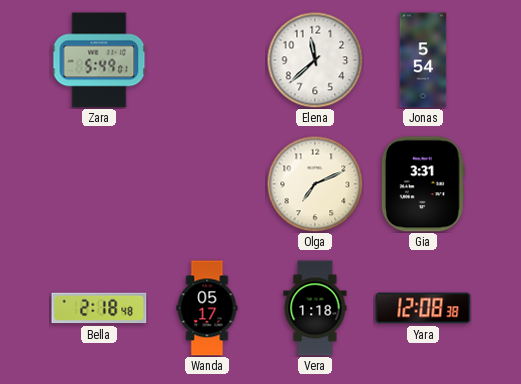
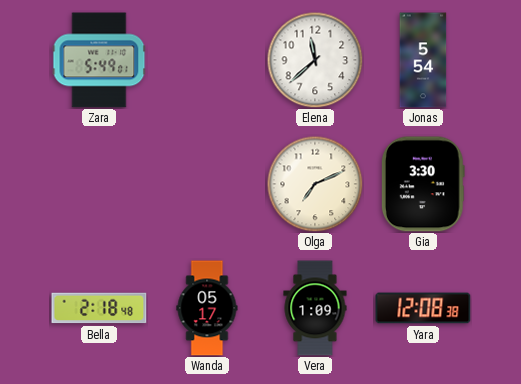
Gia: 3:31 -> 3:30 (423, 184)
Vera: 1:18 -> 1:09 (315, 308)
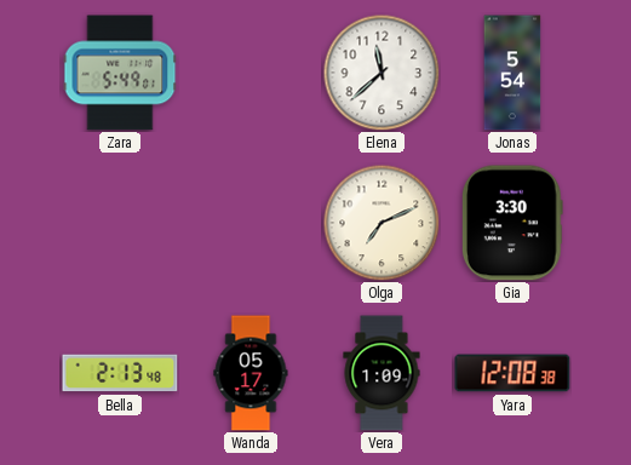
Bella: 2:18 -> 2:13 (120, 373)
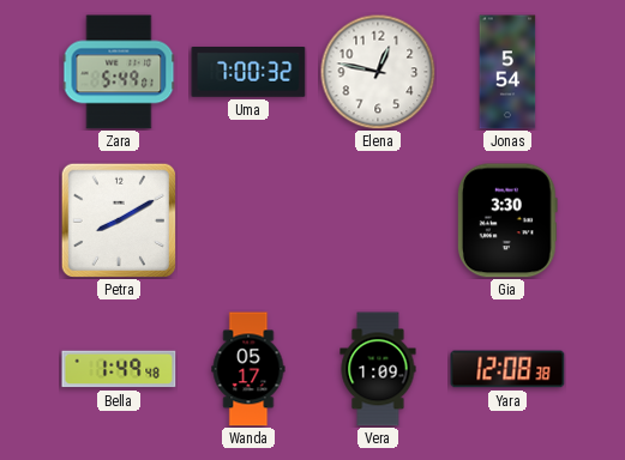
Uma: none -> 7:00 (248, 73)
Elena: 11:38 -> 12:47 (378, 72)
Petra: none -> 8:10 (118, 219)
Olga: 7:11 -> none (382, 223)
Bella: 2:13 -> 1:49 (119, 369)
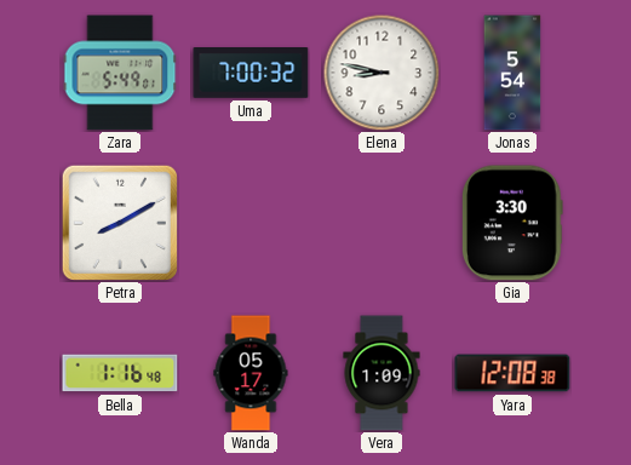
Elena: 12:47 -> 8:47 (382, 73)
Bella: 1:49 -> 1:16 (120, 373)
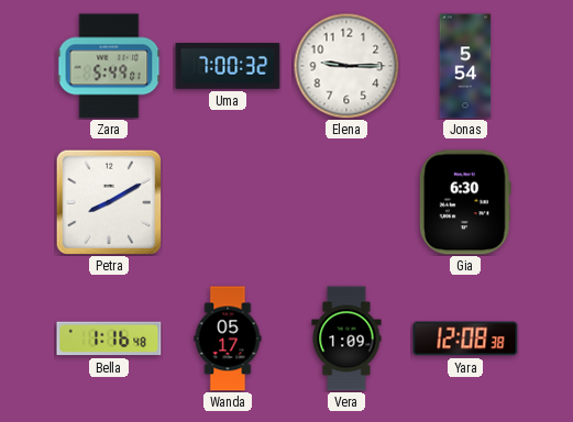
Elena: 8:47 -> 9:15 (346, 66)
Gia: 3:30 -> 6:30 (465, 202)
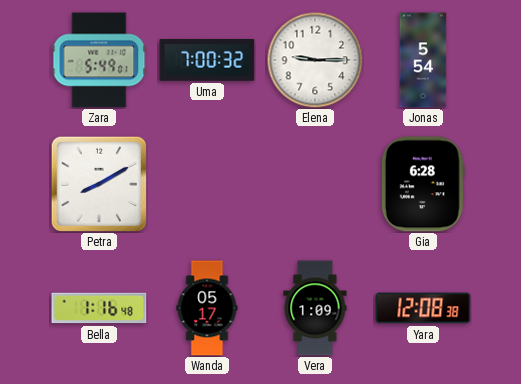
Gia: 6:30 -> 6:28 (423, 184)
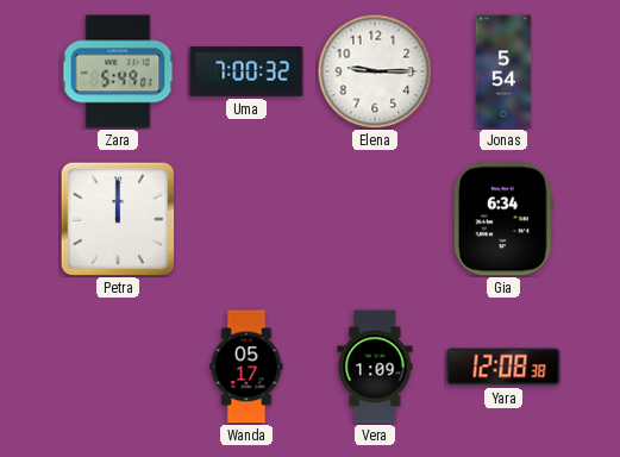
Petra: 8:10 -> 12:00 (117, 218)
Gia: 6:28 -> 6:34 (503, 219)
Bella: 1:16 -> none (99, 308)
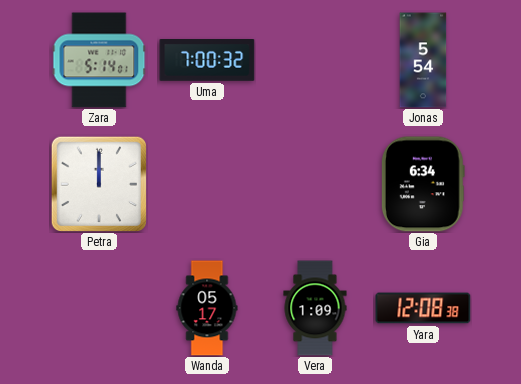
Zara: 5:49 -> 5:14 (99, 60)
Elena: 9:15 -> none (375, 71)
